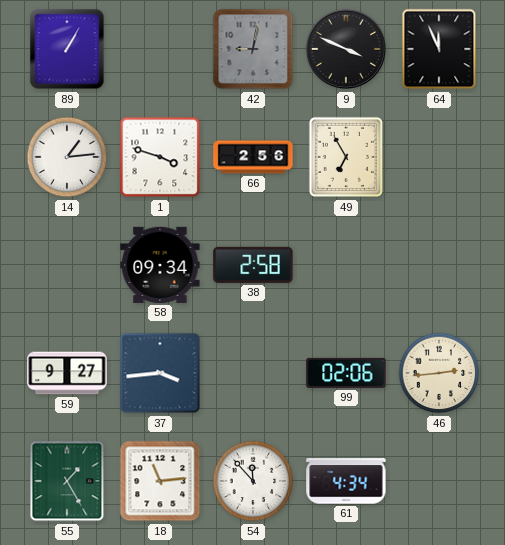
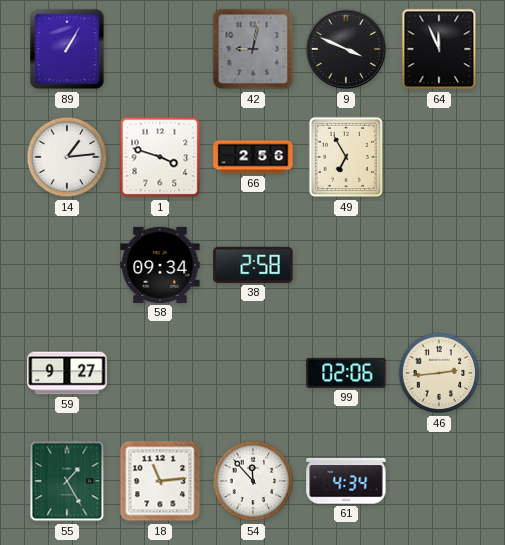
37: 3:44 -> none (160, 373)
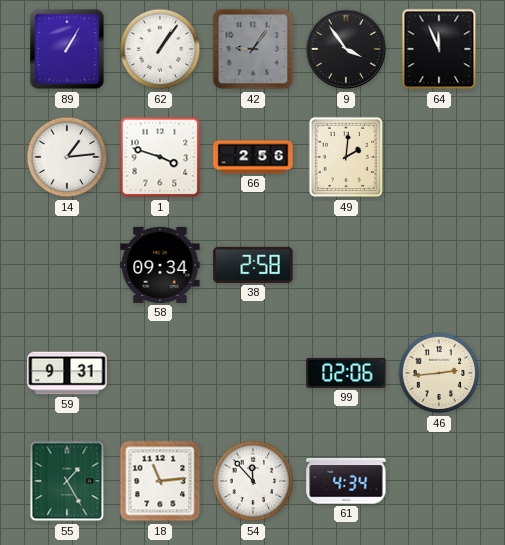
62: none -> 1:06 (160, 49)
42: 9:02 -> 9:06 (253, 49)
9: 3:49 -> 3:54 (346, 49)
49: 6:55 -> 2:01 (346, 157)
59: 9:27 -> 9:31 (67, 373)
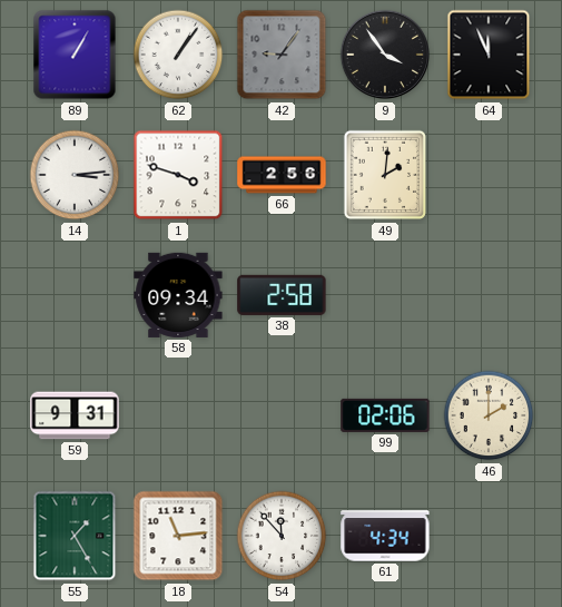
14: 1:14 -> 3:14 (75, 175)
46: 2:44 -> 2:00 (489, 415)
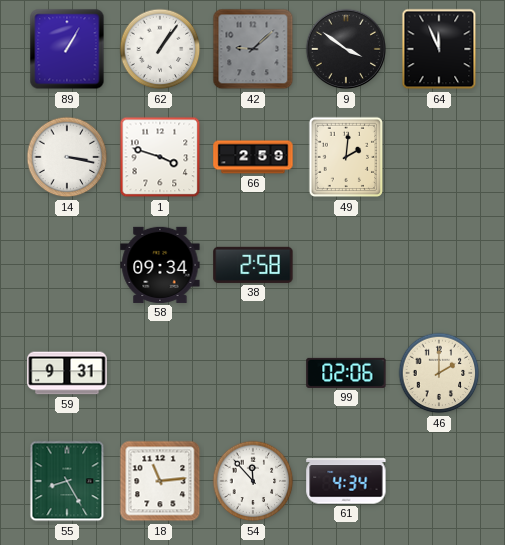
42: 9:06 -> 9:08 (253, 49)
9: 3:54 -> 3:51 (346, 49)
14: 3:14 -> 3:17 (67, 157)
66: 2:56 -> 2:59 (253, 157)
55: 1:25 -> 8:25 (67, 481)
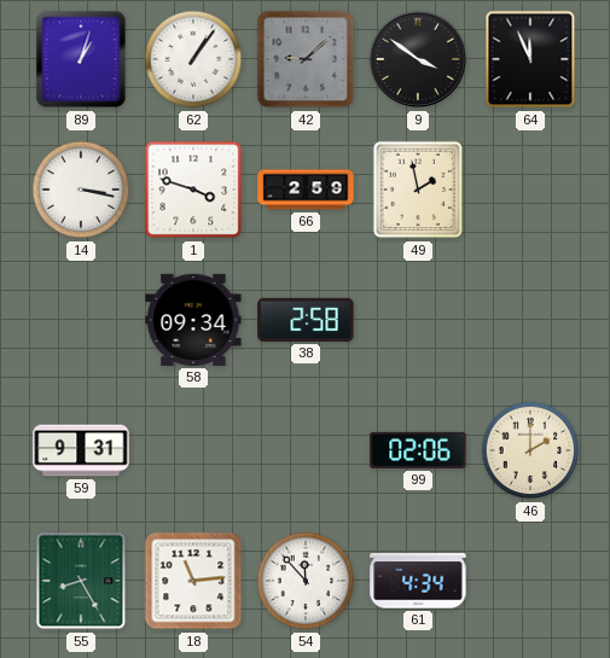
89: 1:05 -> 1:03 (81, 59)
49: 2:01 -> 1:58 (418, 190)
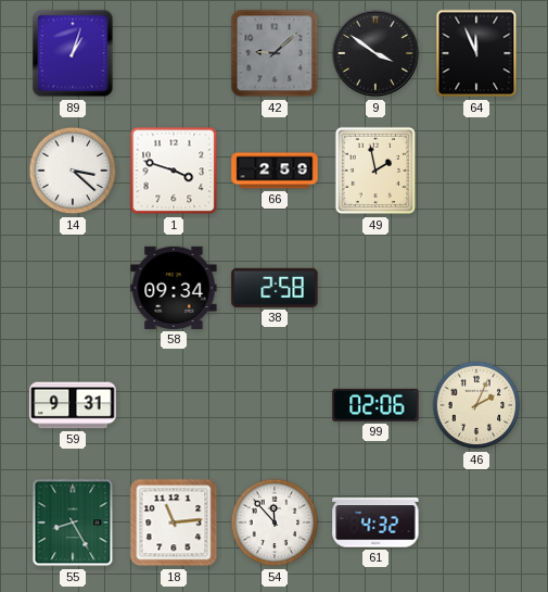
62: 1:06 -> none (193, 59)
14: 3:17 -> 3:22 (73, 171)
46: 2:00 -> 2:04 (476, 405)
61: 4:34 -> 4:32 (375, 522)
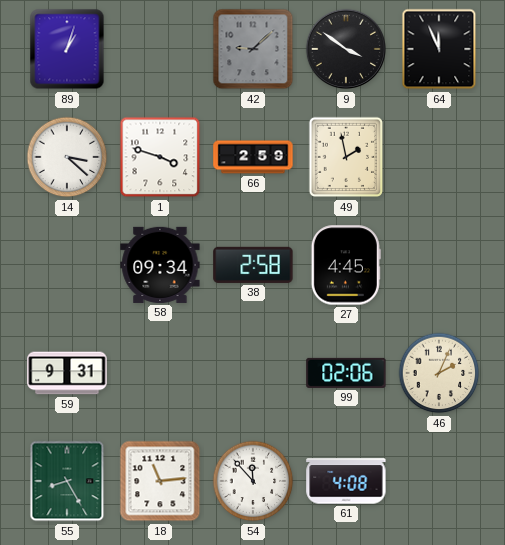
27: none -> 4:45 (346, 265)
61: 4:32 -> 4:08 (346, 481)
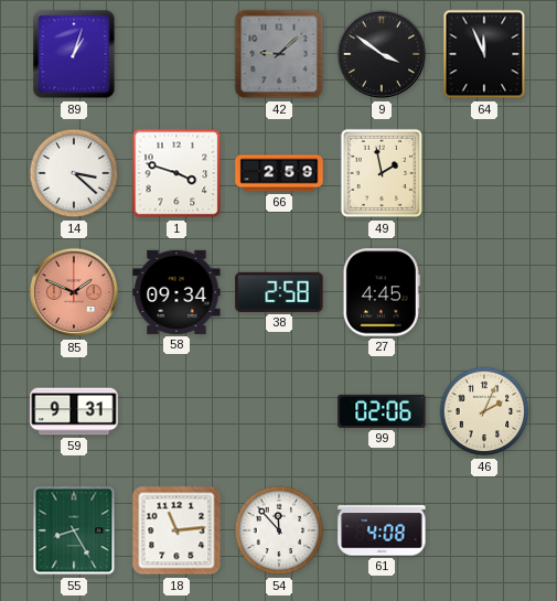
85: none -> 1:49 (74, 292)
